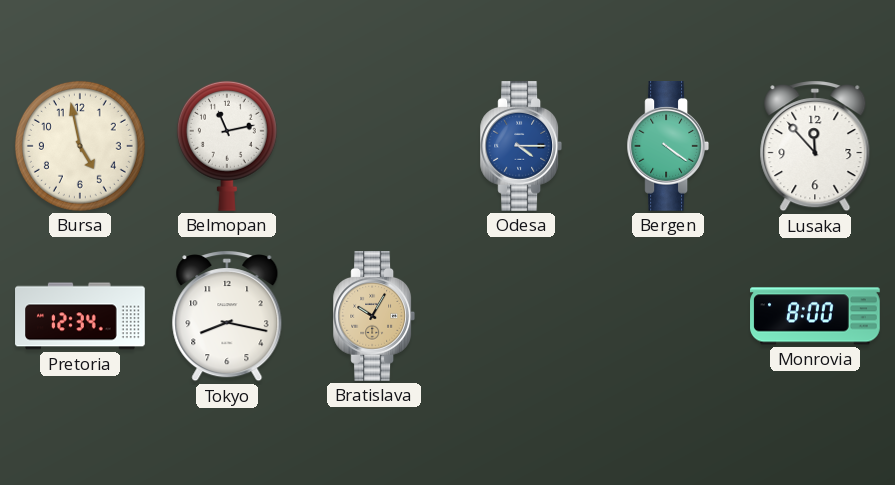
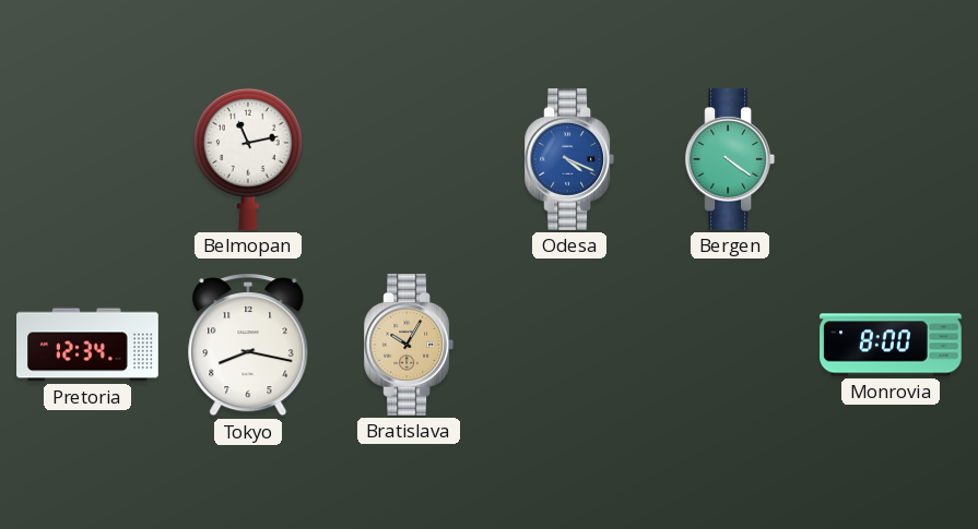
Bursa: 4:58 -> none (80, 146)
Odesa: 4:15 -> 4:19 (568, 160)
Lusaka: 11:53 -> none (815, 146)
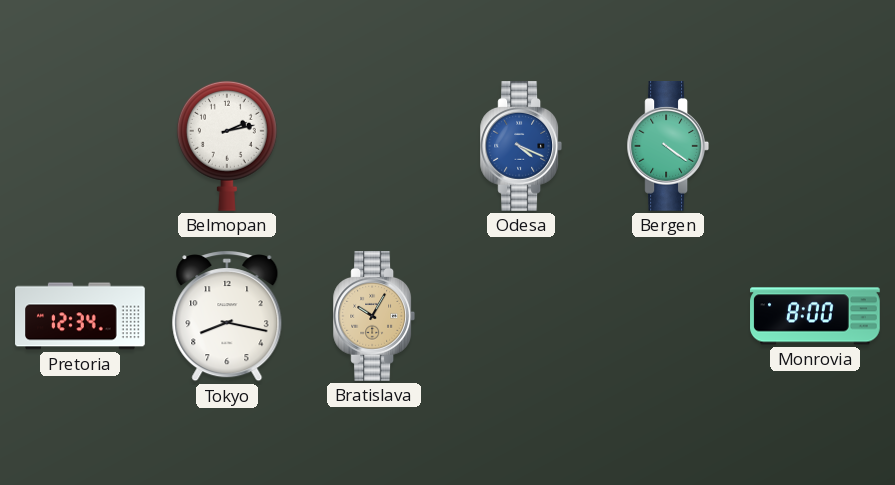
Belmopan: 11:13 -> 2:13 (227, 146)
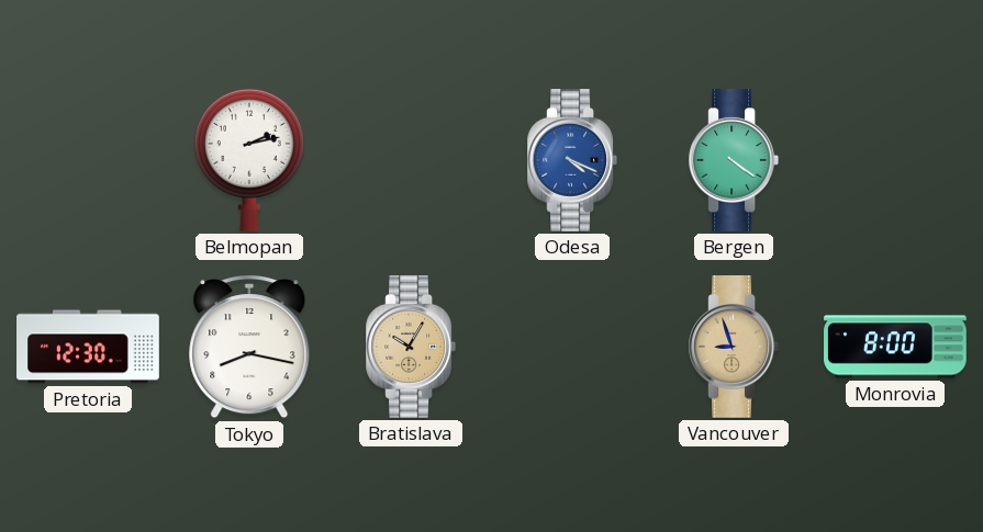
Pretoria: 12:34 -> 12:30 (88, 347)
Vancouver: none -> 8:57 (733, 348)
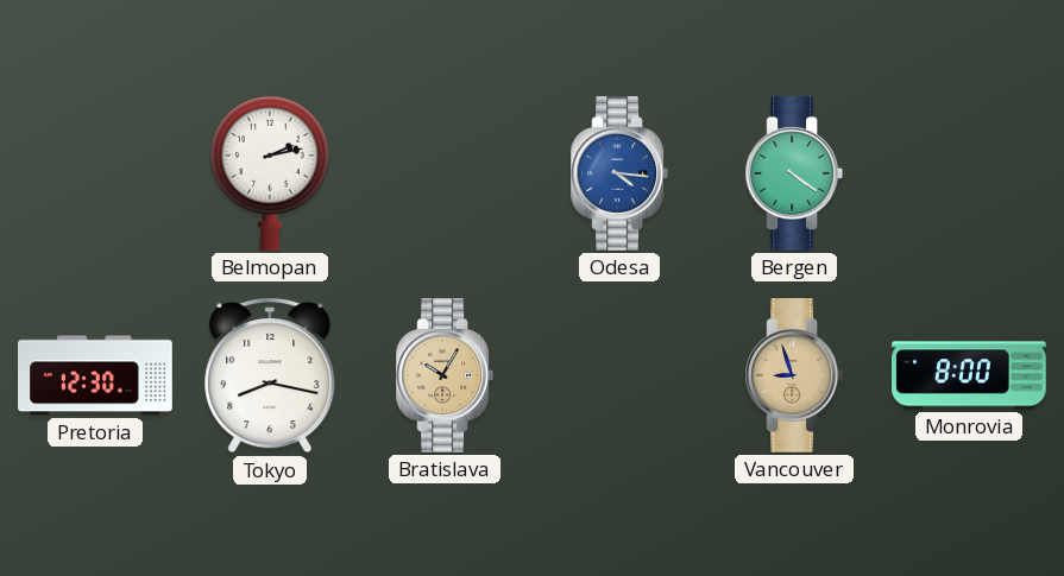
Odesa: 4:19 -> 4:16 (618, 175)
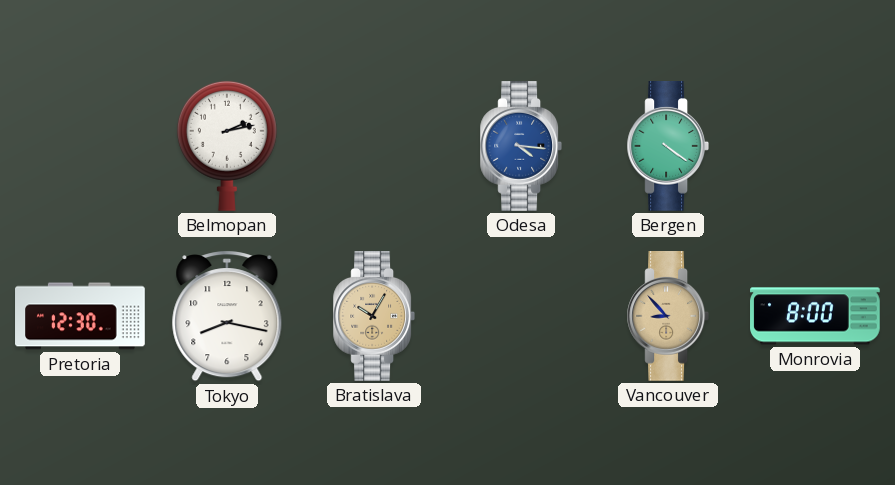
Vancouver: 8:57 -> 8:53 (667, 317)
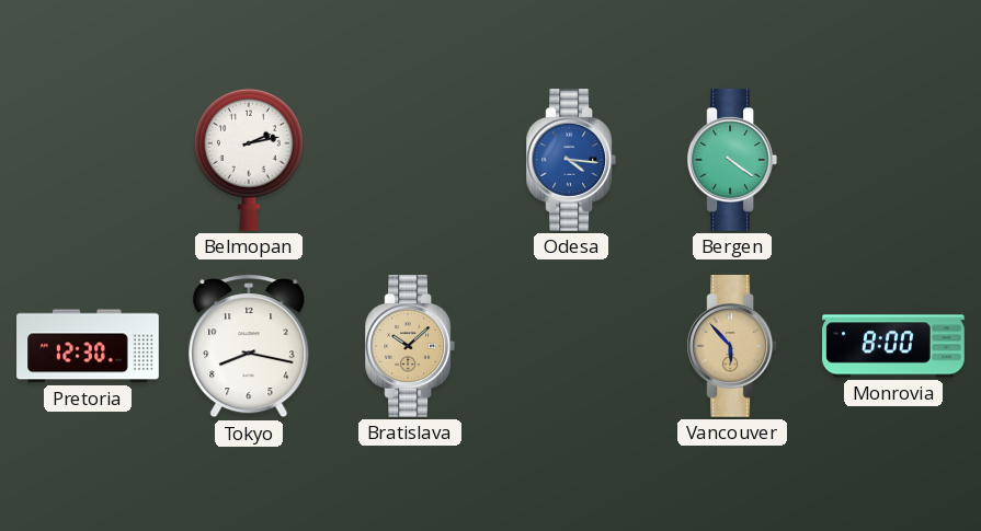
Bratislava: 10:05 -> 10:08 (409, 347)
Vancouver: 8:53 -> 5:53 (731, 347)
